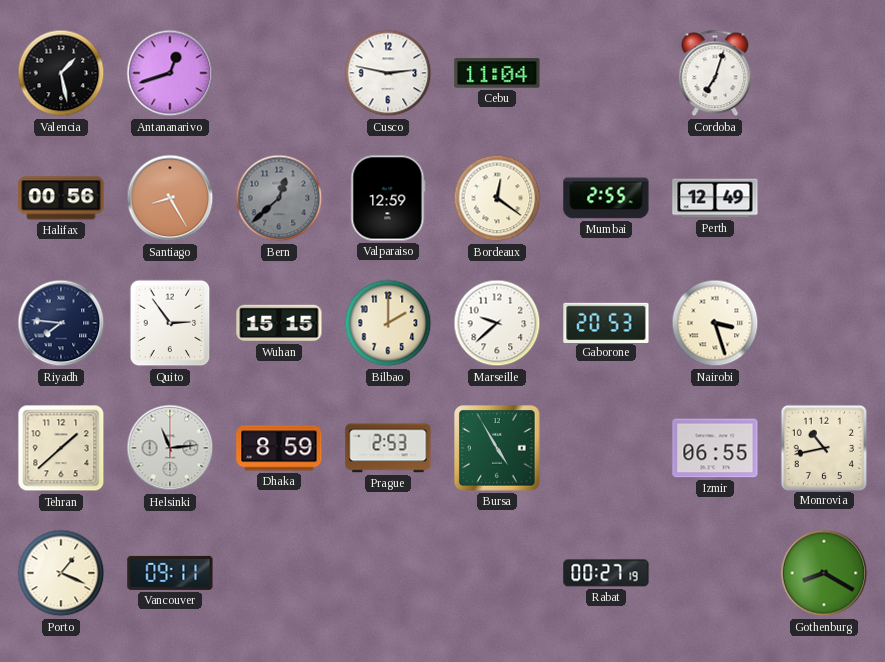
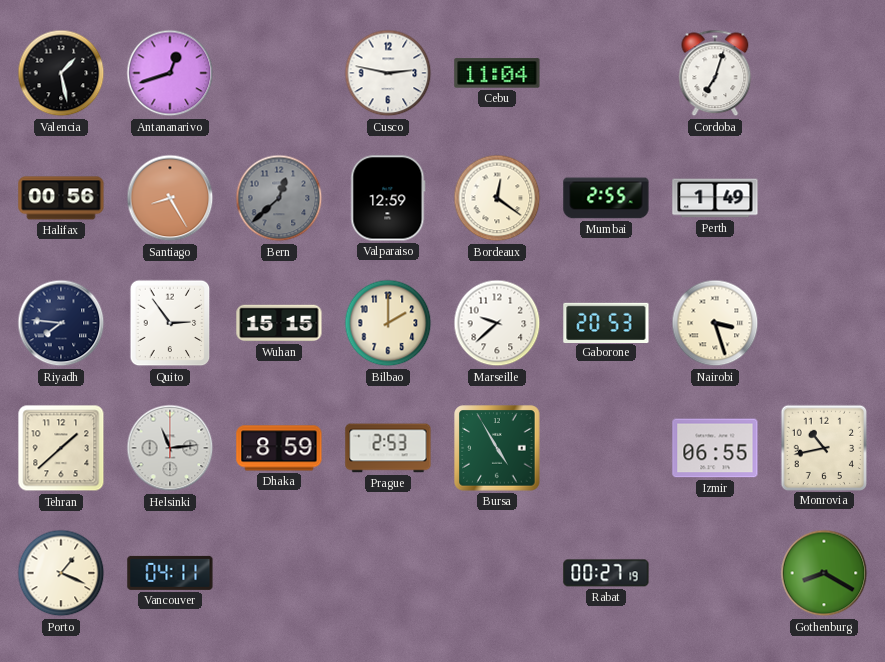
Perth: 12:49 -> 1:49 (715, 198)
Vancouver: 09:11 -> 04:11 (170, 573)
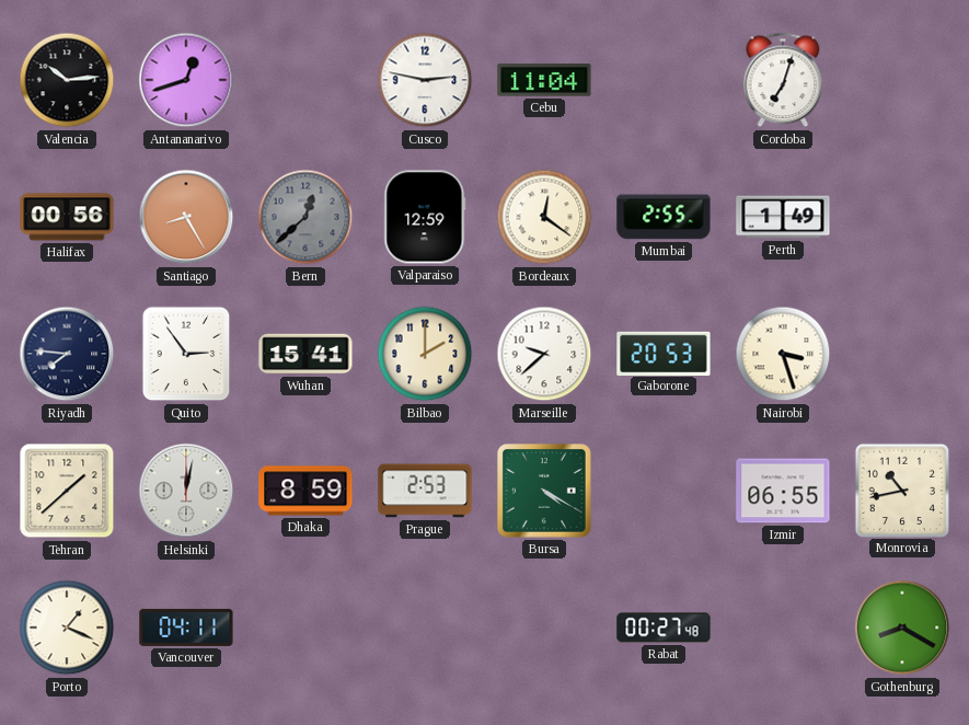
Valencia: 1:28 -> 10:14 (67, 80)
Wuhan: 15:15 -> 15:41 (305, 354)
Helsinki: 11:14 -> 12:02 (186, 491)
Bursa: 4:55 -> 4:20 (544, 491)
Rabat: 00:27:19 -> 00:27:48 (664, 628)
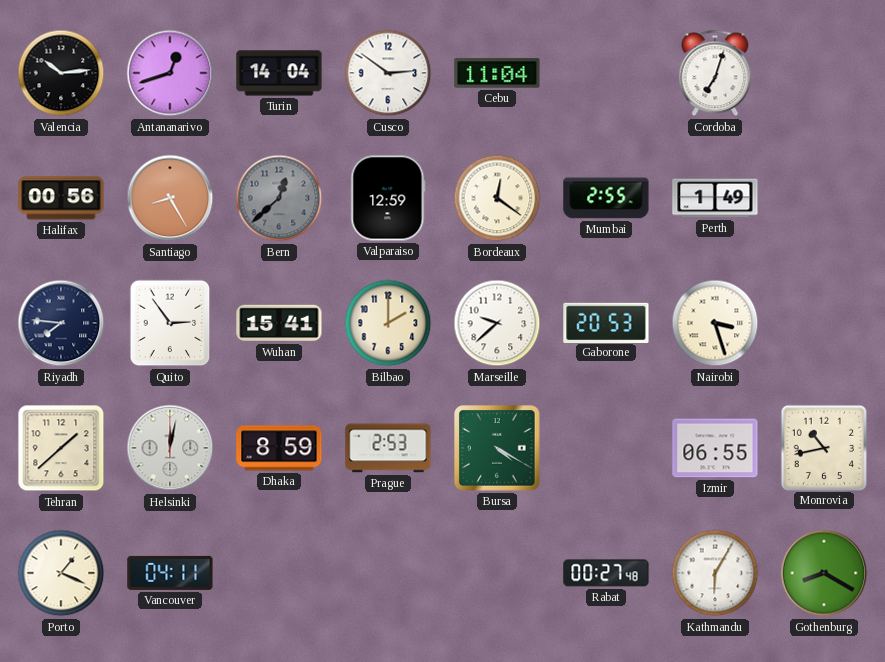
Turin: none -> 14:04 (279, 73)
Cusco: 2:47 -> 2:51 (388, 73)
Kathmandu: none -> 6:05 (715, 573)
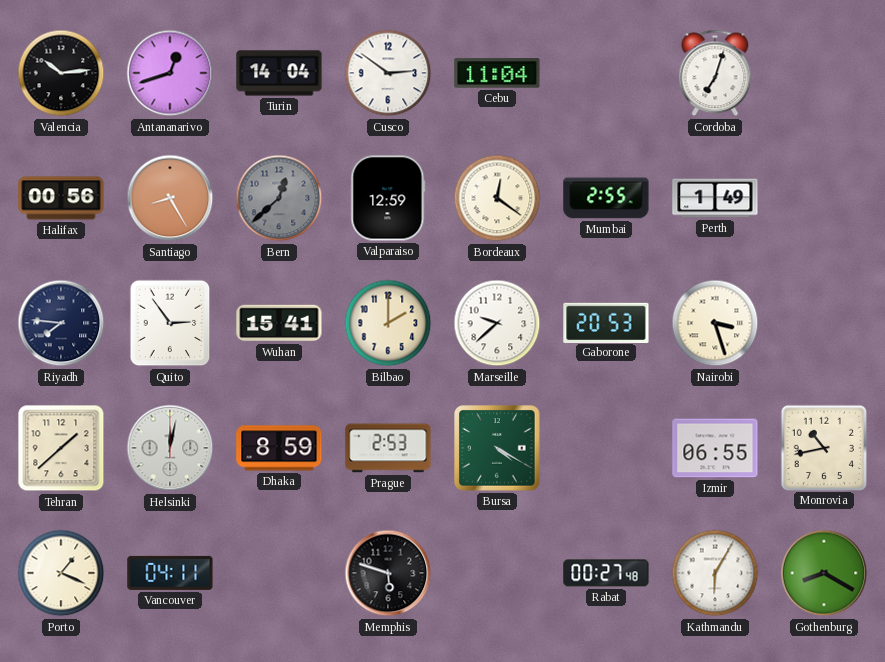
Memphis: none -> 5:48 (388, 573)
